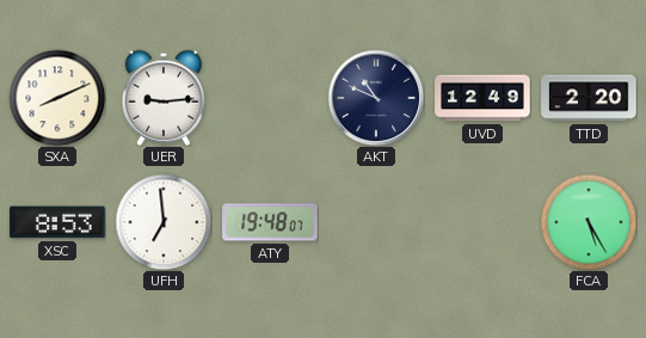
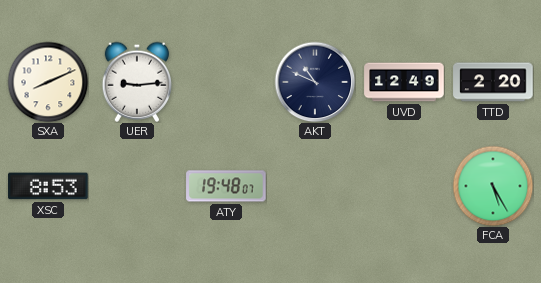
UFH: 6:59 -> none (164, 222)
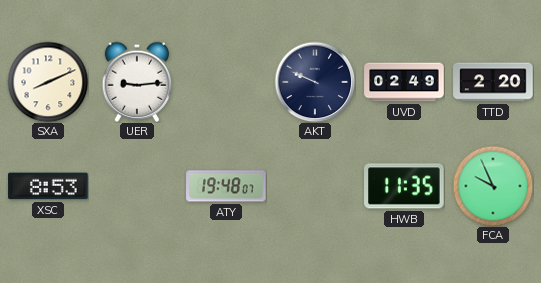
AKT: 10:49 -> 9:49 (315, 82)
UVD: 12:49 -> 02:49 (404, 82)
HWB: none -> 11:35 (404, 186)
FCA: 5:25 -> 9:56 (493, 186)
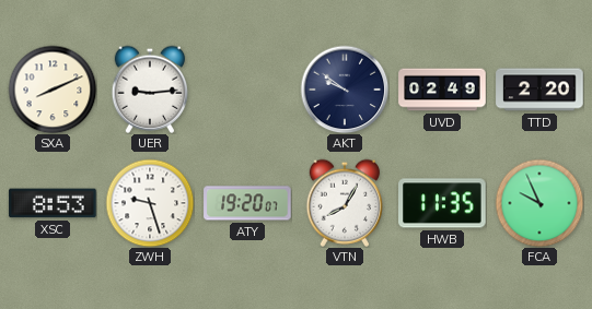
AKT: 9:49 -> 9:51 (345, 90)
ZWH: none -> 9:27 (150, 203)
ATY: 19:48 -> 19:20 (247, 203)
VTN: none -> 8:05 (345, 203)
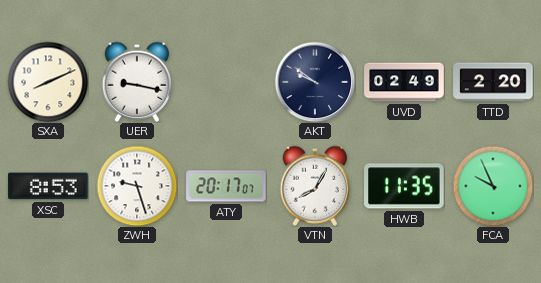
UER: 9:14 -> 9:17 (137, 82)
ATY: 19:20 -> 20:17 (226, 186)
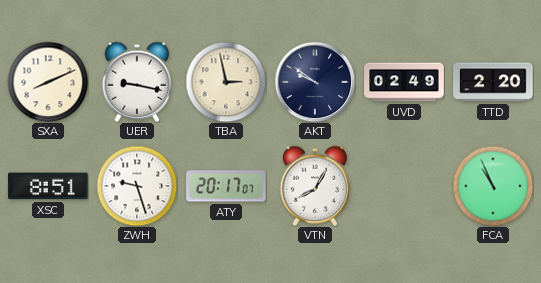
TBA: none -> 2:58 (226, 82)
XSC: 8:53 -> 8:51 (48, 186)
HWB: 11:35 -> none (404, 186)
FCA: 9:56 -> 10:56 (493, 186)
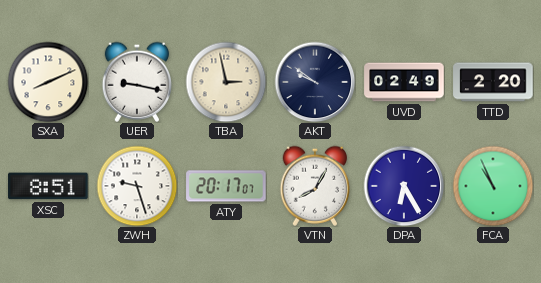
DPA: none -> 6:25 (404, 186)
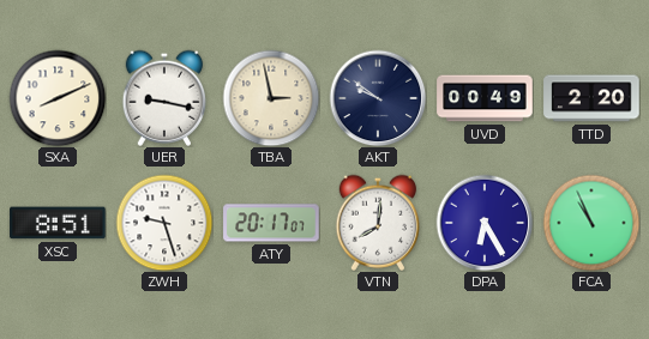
UVD: 02:49 -> 00:49 (485, 98)
VTN: 8:05 -> 8:01 (378, 223)
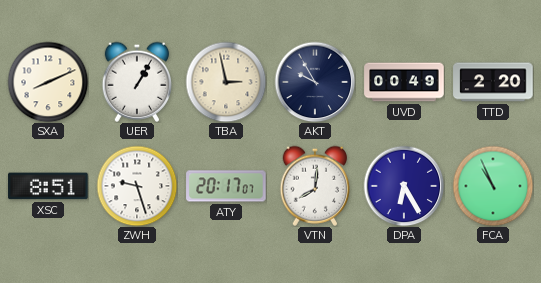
UER: 9:17 -> 1:05 (137, 82)
AKT: 9:51 -> 9:55 (315, 82)
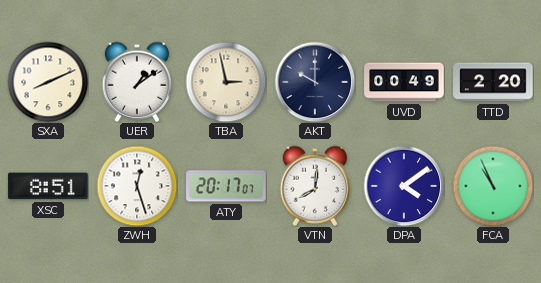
UER: 1:05 -> 1:09 (137, 82)
AKT: 9:55 -> 10:00 (315, 82)
ZWH: 9:27 -> 12:27 (137, 186)
DPA: 6:25 -> 4:09 (404, 186)
